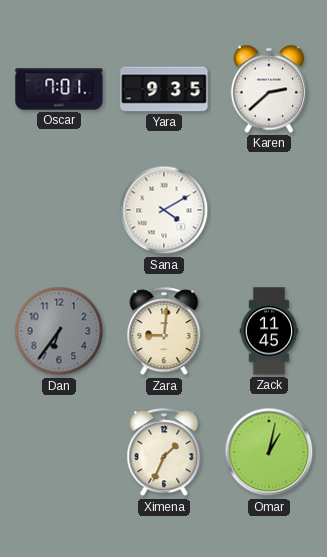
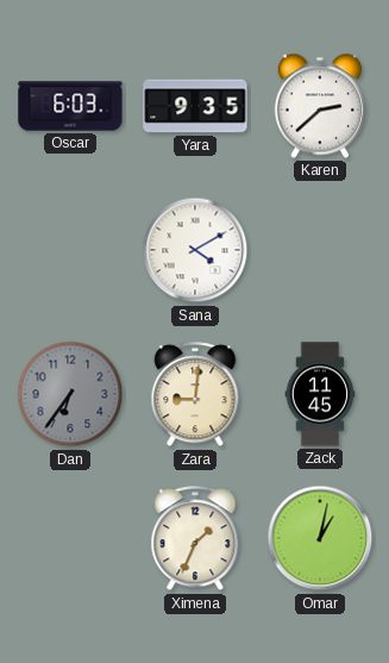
Oscar: 7:01 -> 6:03 (70, 106)
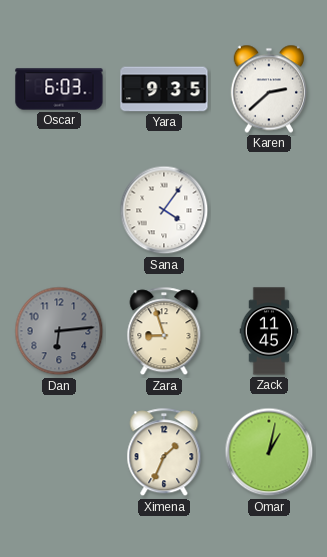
Sana: 4:10 -> 4:06 (164, 210)
Dan: 6:36 -> 6:14 (59, 331)
Zara: 9:01 -> 8:57 (164, 332)
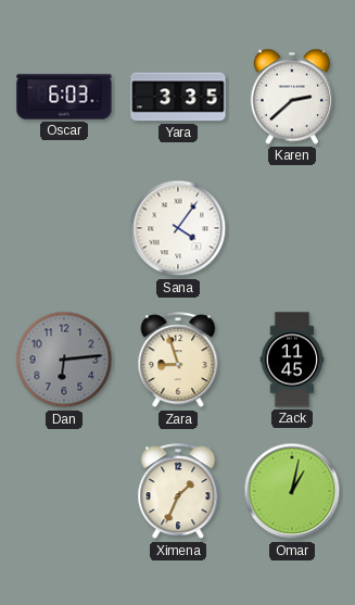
Yara: 9:35 -> 3:35 (178, 97)
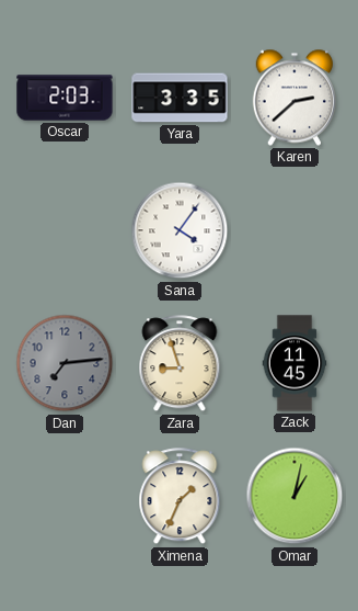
Oscar: 6:03 -> 2:03 (65, 98)
Dan: 6:14 -> 7:14 (65, 363)
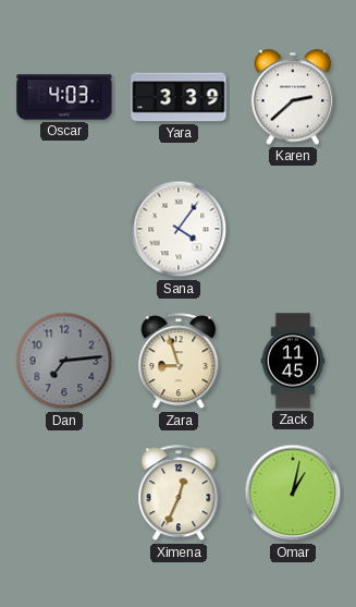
Oscar: 2:03 -> 4:03 (64, 97)
Yara: 3:35 -> 3:39 (179, 97)
Ximena: 1:34 -> 12:34 (179, 494)
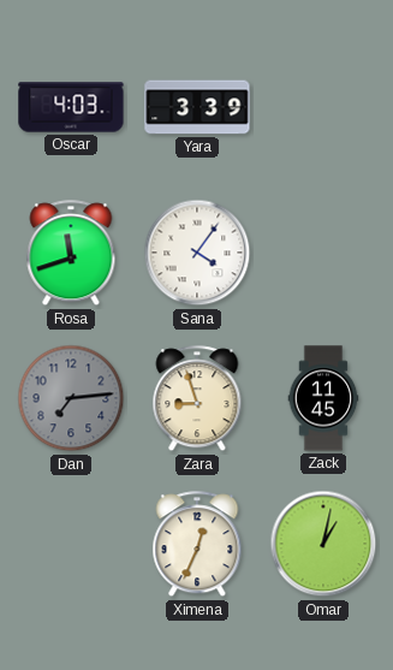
Karen: 2:38 -> none (292, 97)
Rosa: none -> 11:42 (71, 254)
